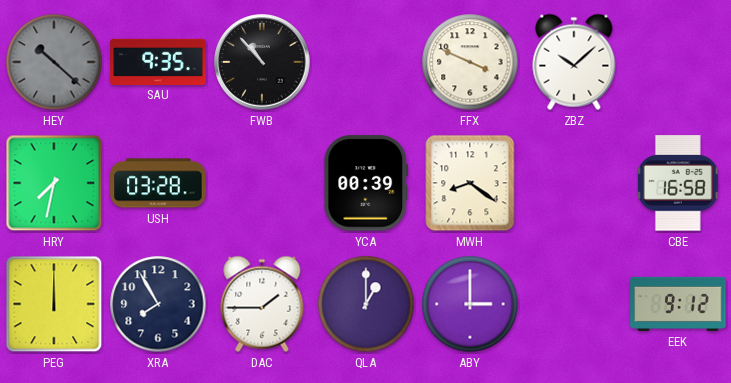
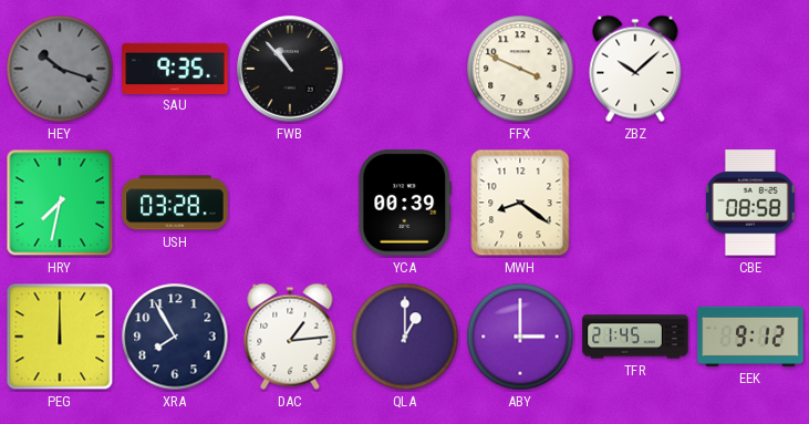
HEY: 10:22 -> 10:18 (60, 69)
CBE: 16:58 -> 08:58 (750, 203)
DAC: 1:45 -> 1:14 (290, 337)
TFR: none -> 21:45 (635, 337)
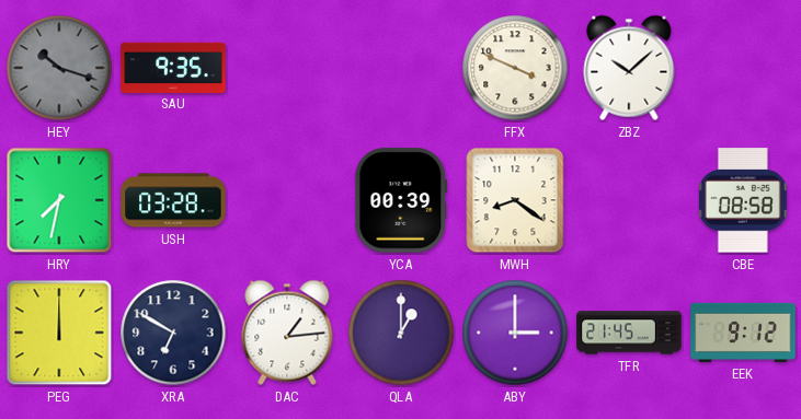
FWB: 10:53 -> none (290, 69)
XRA: 7:55 -> 6:50 (173, 333)
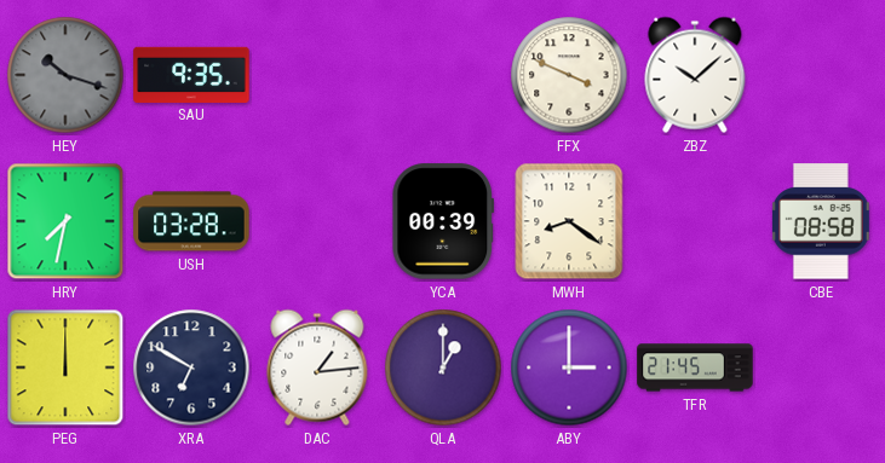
EEK: 9:12 -> none (743, 333)
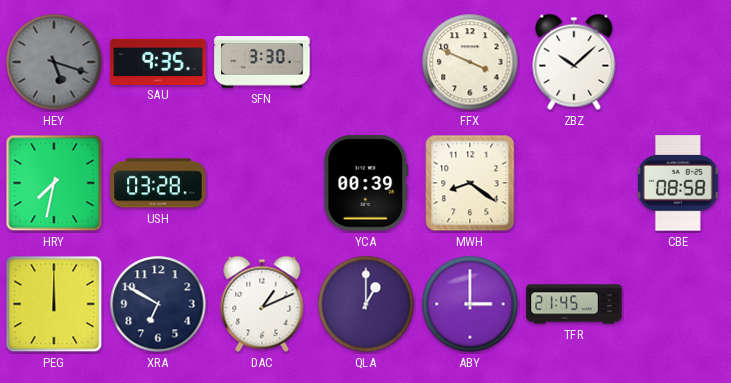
HEY: 10:18 -> 5:18 (54, 62)
SFN: none -> 3:30 (262, 63)
DAC: 1:14 -> 1:11 (262, 304)
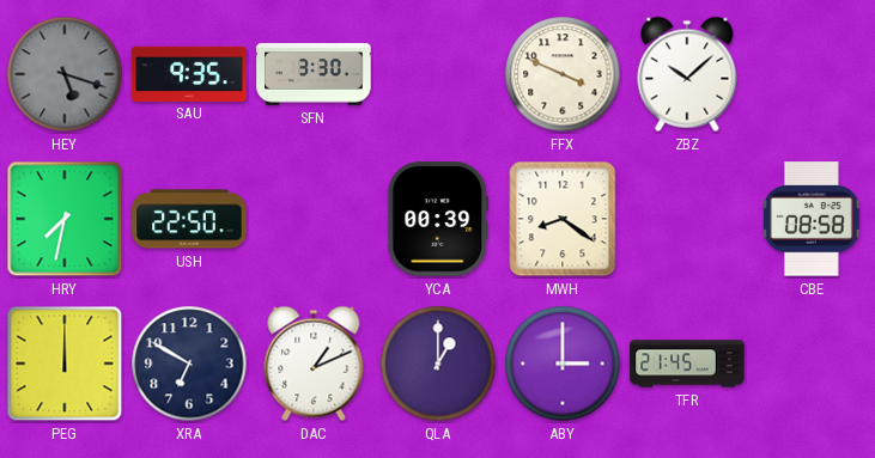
USH: 03:28 -> 22:50 (189, 219)
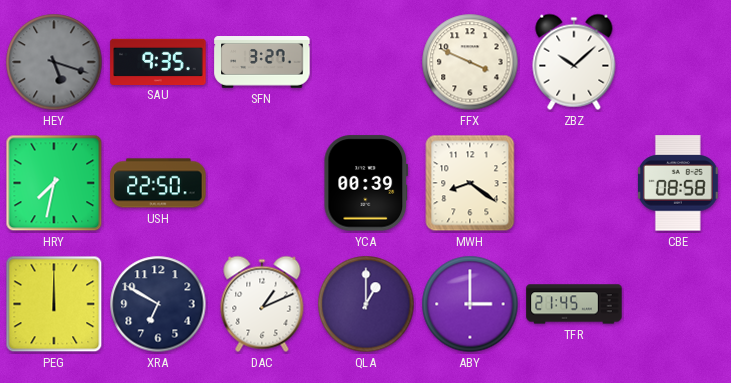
SFN: 3:30 -> 3:27 (262, 63)
